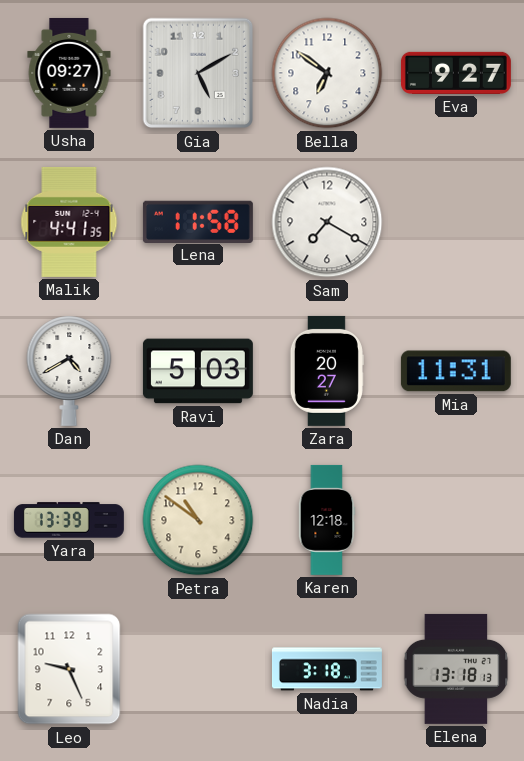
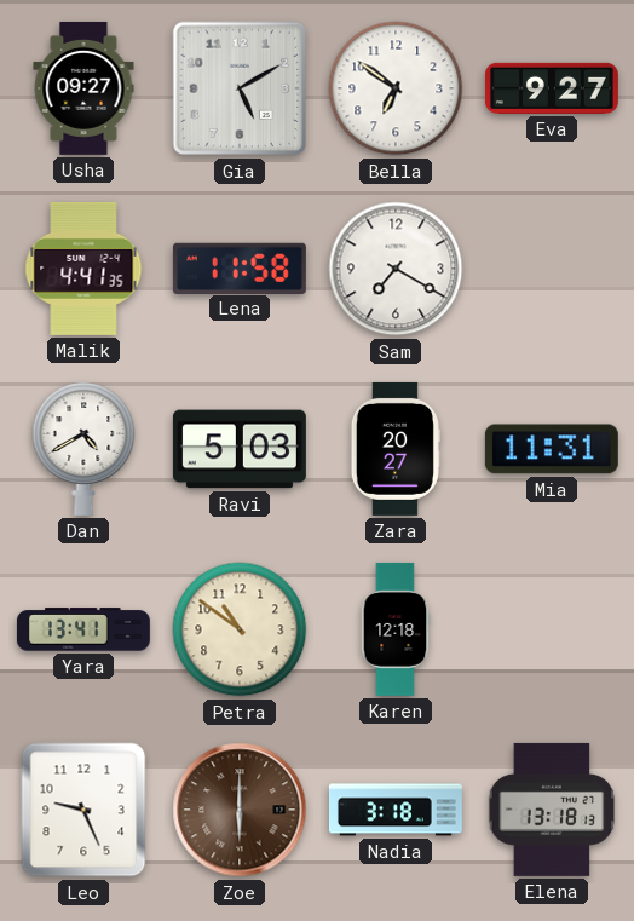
Yara: 13:39 -> 13:41 (83, 629)
Zoe: none -> 6:00 (240, 810)
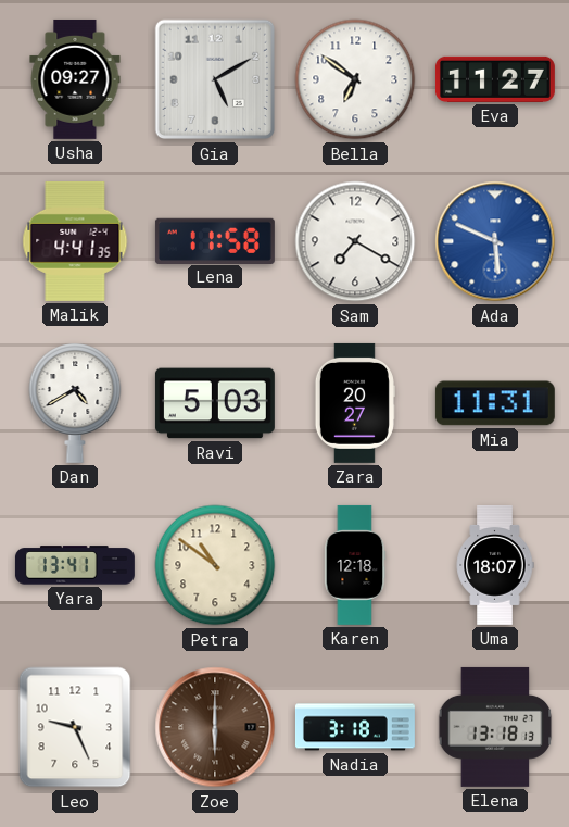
Eva: 9:27 -> 11:27 (495, 79)
Ada: none -> 5:49 (495, 241)
Uma: none -> 18:07 (495, 565)
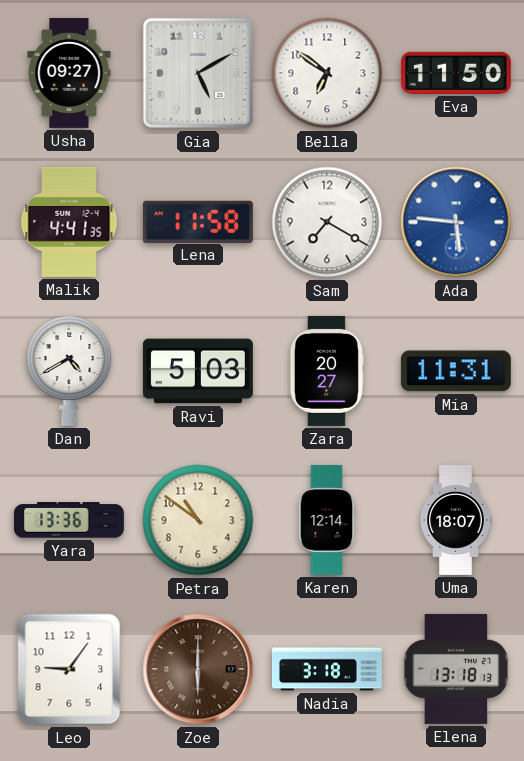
Eva: 11:27 -> 11:50 (456, 73)
Ada: 5:49 -> 5:46 (456, 222)
Yara: 13:41 -> 13:36 (69, 520)
Karen: 12:18 -> 12:14 (327, 520)
Leo: 9:26 -> 9:06 (69, 669)
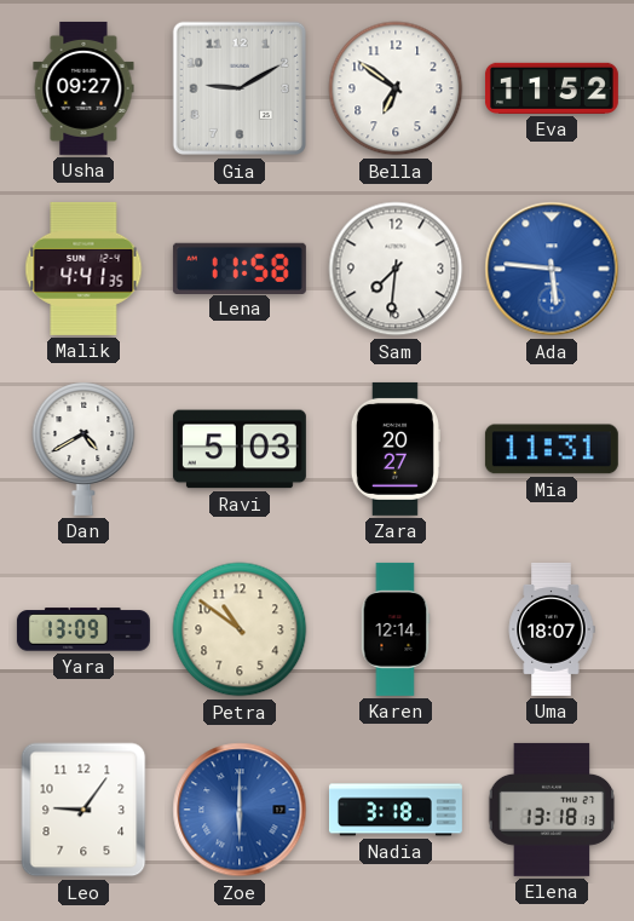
Gia: 5:10 -> 9:10 (240, 88)
Eva: 11:50 -> 11:52 (552, 88)
Sam: 7:20 -> 7:31 (396, 269)
Yara: 13:36 -> 13:09 (83, 629)
Zoe dial: brown -> blue (240, 810)
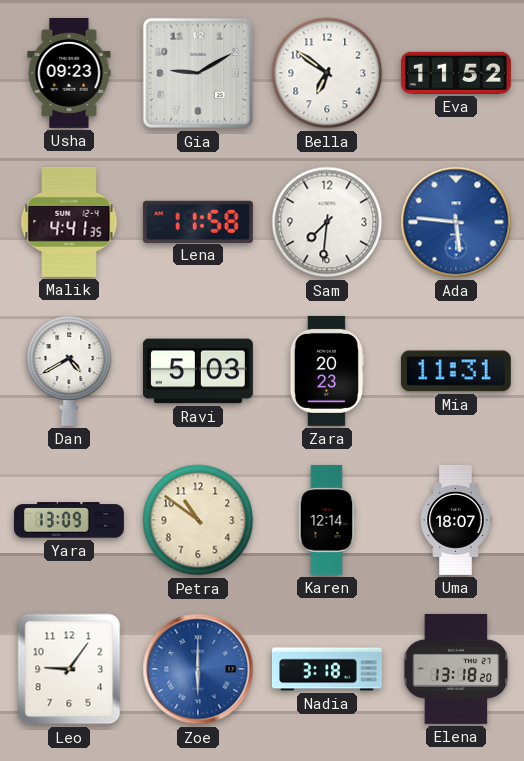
Usha: 09:27 -> 09:23 (69, 73)
Zara: 20:27 -> 20:23 (327, 371)
Elena: 13:18:13 -> 13:18:20 (456, 669)
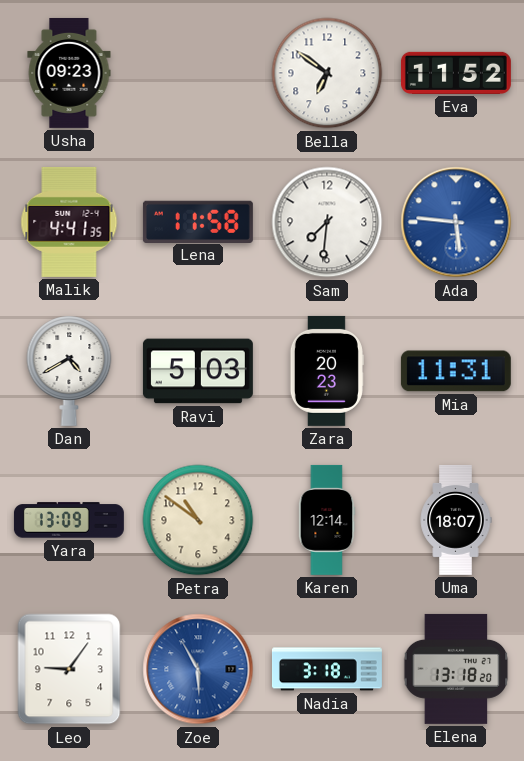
Gia: 9:10 -> none (198, 73)
Zoe: 6:00 -> 5:55 (198, 669)
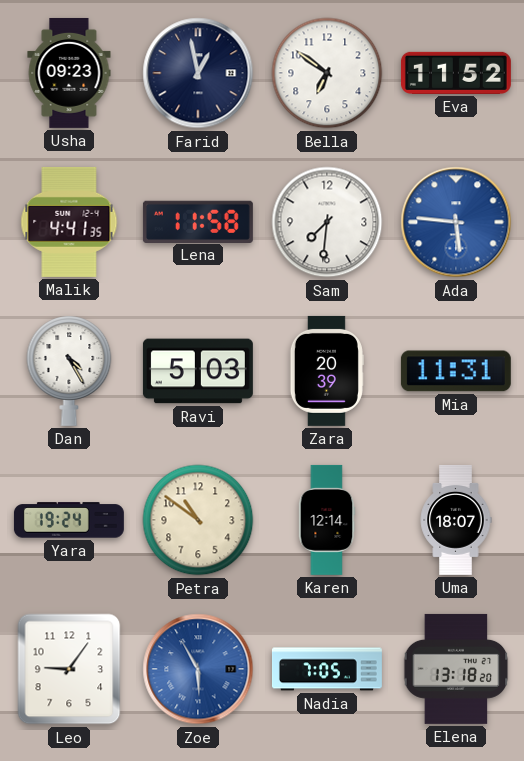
Farid: none -> 12:58 (198, 73)
Dan: 4:40 -> 4:25 (69, 371)
Zara: 20:23 -> 20:39 (327, 371)
Yara: 13:09 -> 19:24 (69, 520)
Nadia: 3:18 -> 7:05 (327, 669)
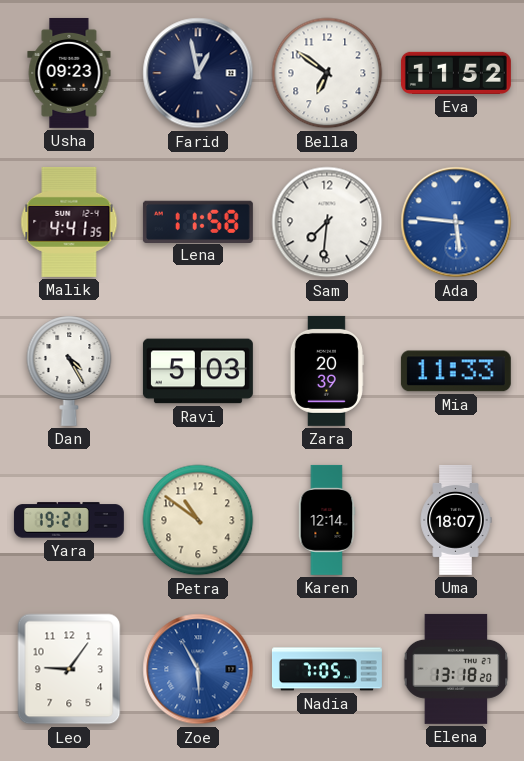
Mia: 11:31 -> 11:33 (456, 371)
Yara: 19:24 -> 19:21 (69, 520)
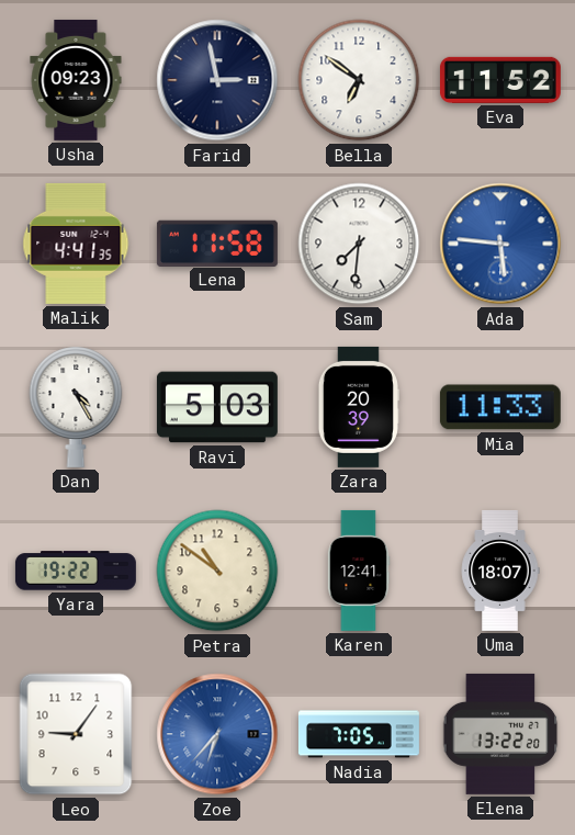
Farid: 12:58 -> 2:58 (217, 80)
Yara: 19:21 -> 19:22 (76, 571)
Karen: 12:14 -> 12:41 (359, 571)
Zoe: 5:55 -> 6:37 (217, 734)
Elena: 13:18 -> 13:22 (500, 734)
